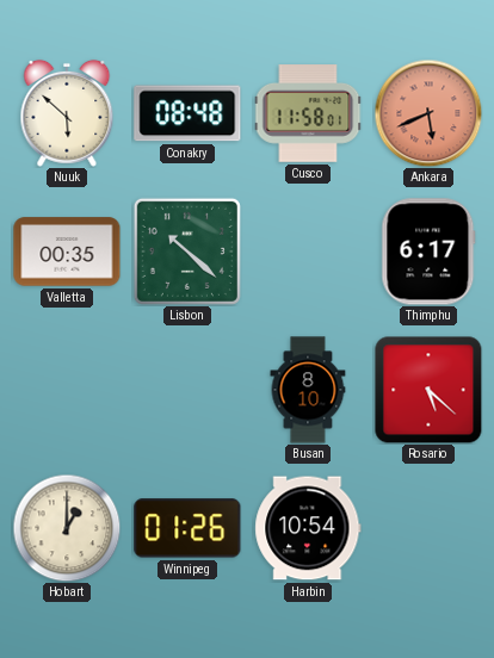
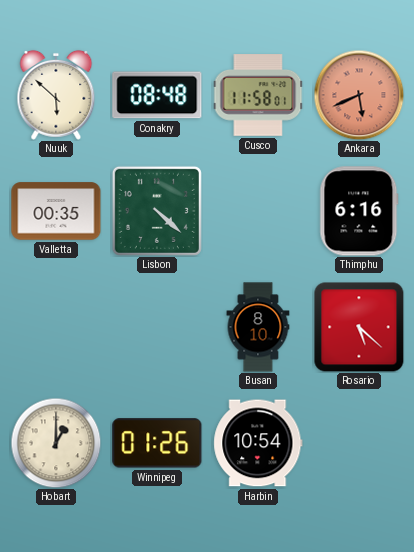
Lisbon: 10:22 -> 4:22 (157, 211)
Thimphu: 6:17 -> 6:16 (359, 211)
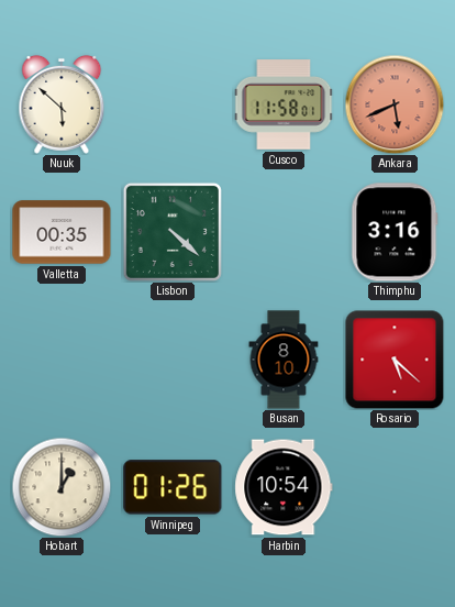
Conakry: 08:48 -> none (157, 95)
Thimphu: 6:16 -> 3:16 (395, 232)
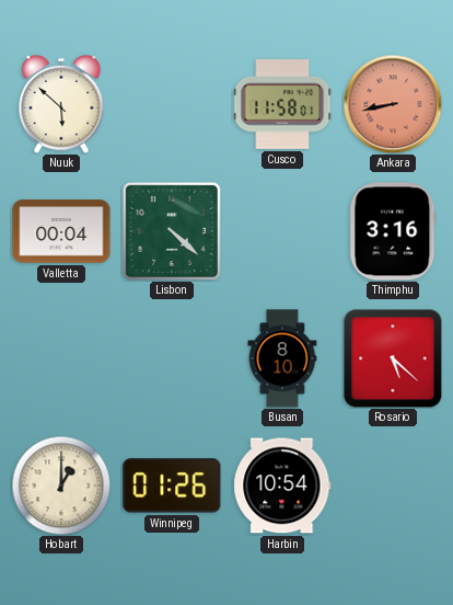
Ankara: 5:41 -> 8:43 (393, 104)
Valletta: 00:35 -> 00:04 (61, 231)
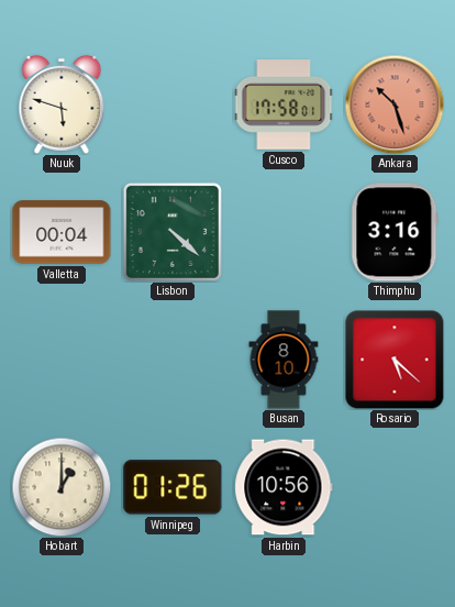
Nuuk: 5:52 -> 5:48 (62, 104)
Cusco: 11:58 -> 17:58 (284, 104)
Ankara: 8:43 -> 10:27 (395, 104)
Harbin: 10:54 -> 10:56 (284, 487)
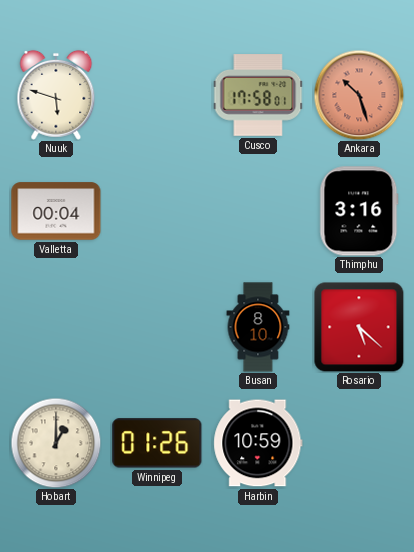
Lisbon: 4:22 -> none (173, 232)
Harbin: 10:56 -> 10:59 (258, 443)
